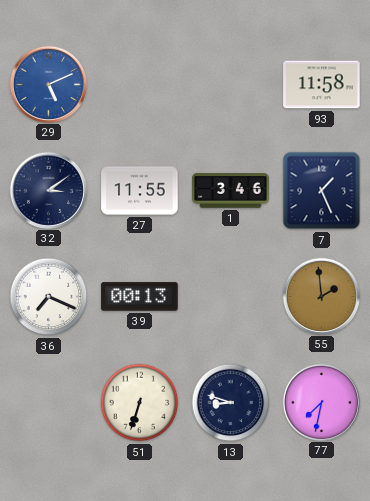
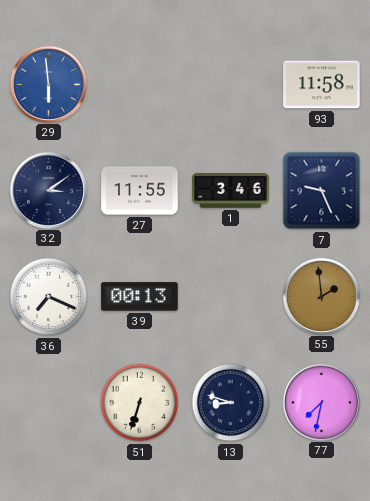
29: 5:11 -> 5:59 (48, 84)
7: 1:26 -> 9:26 (322, 191)
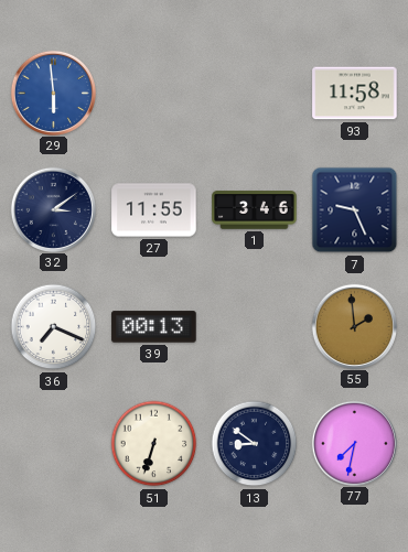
13: 8:48 -> 8:51 (255, 444)
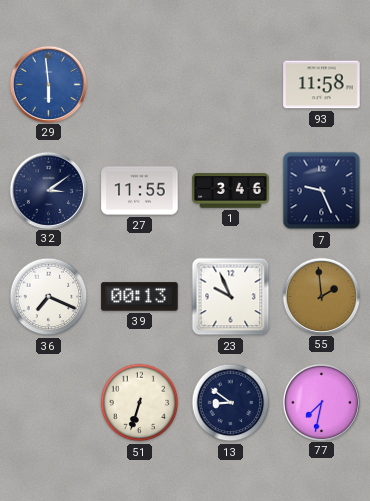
23: none -> 9:56 (231, 297)
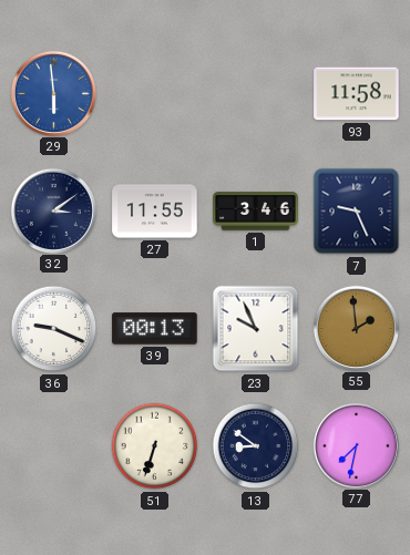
36: 7:19 -> 9:19 (54, 329)
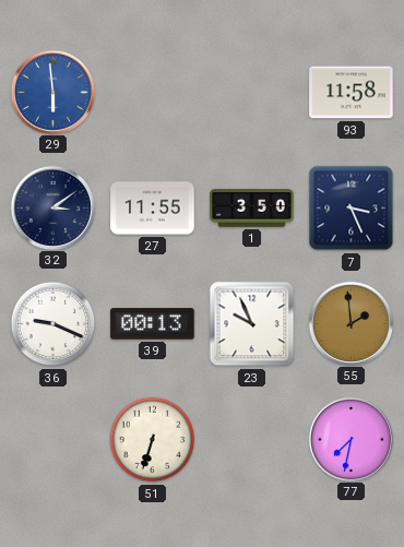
1: 3:46 -> 3:50 (252, 209)
7: 9:26 -> 3:26 (352, 209)
13: 8:51 -> none (256, 446)
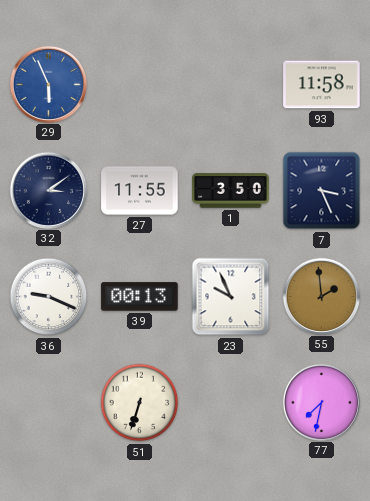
29: 5:59 -> 5:56 (48, 84)
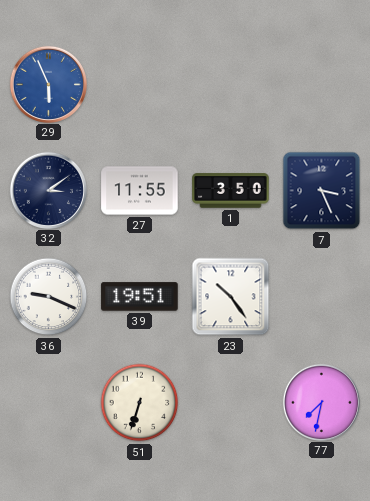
93: 11:58 -> none (322, 85)
39: 00:13 -> 19:51 (140, 297)
23: 9:56 -> 10:24 (231, 297)
55: 1:59 -> none (321, 296)
